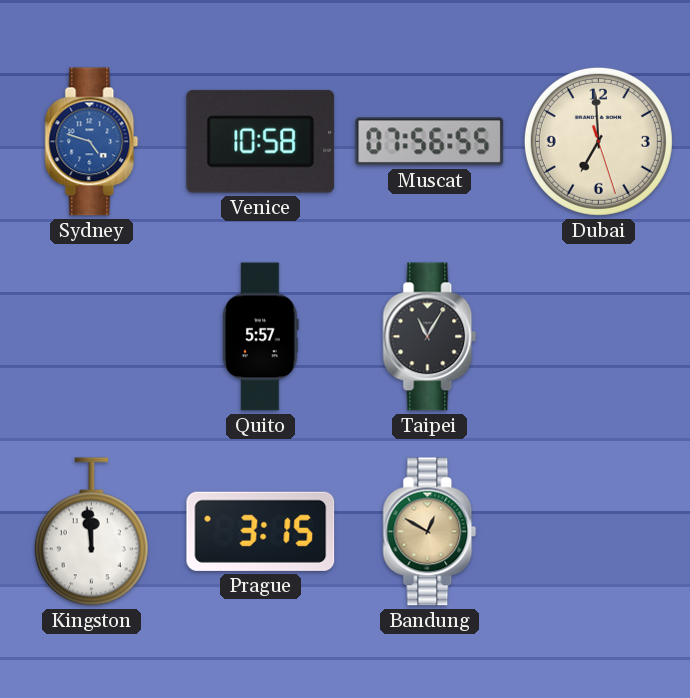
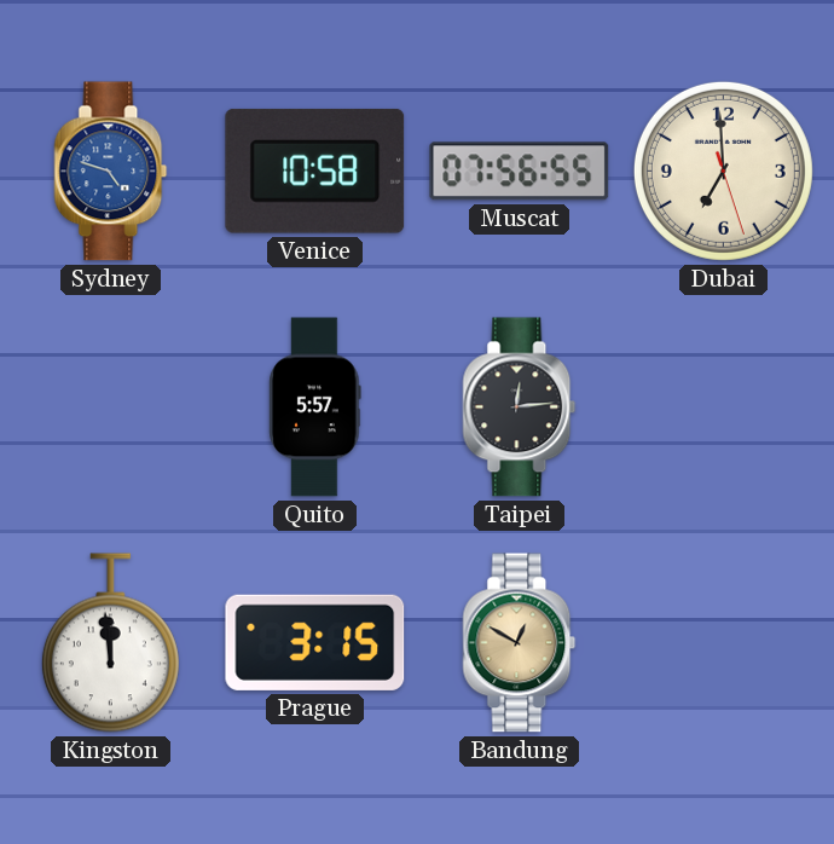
Taipei: 11:05 -> 12:14 (520, 407)
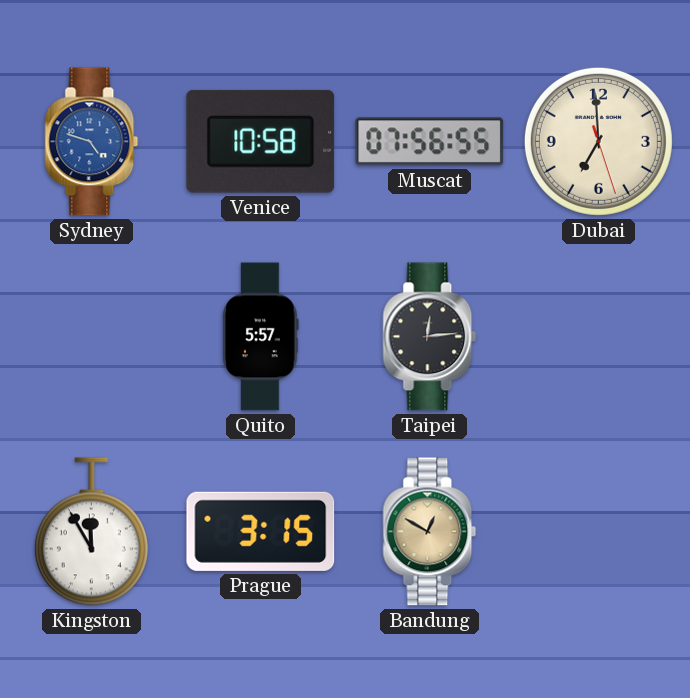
Kingston: 11:59 -> 11:55 (91, 532)
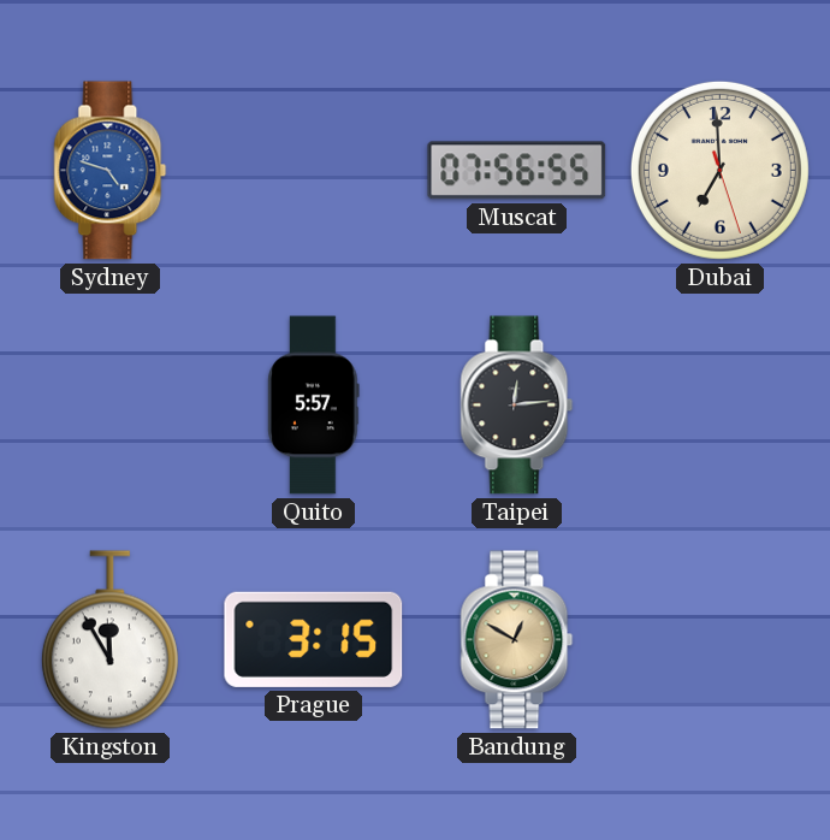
Venice: 10:58 -> none (261, 141)
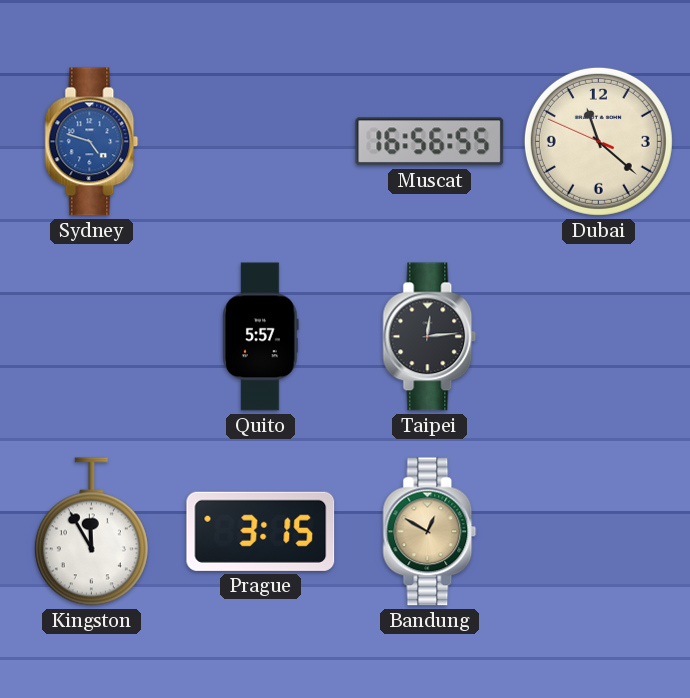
Muscat: 07:56 -> 16:56 (430, 142)
Dubai: 6:59 -> 11:21 (598, 141)
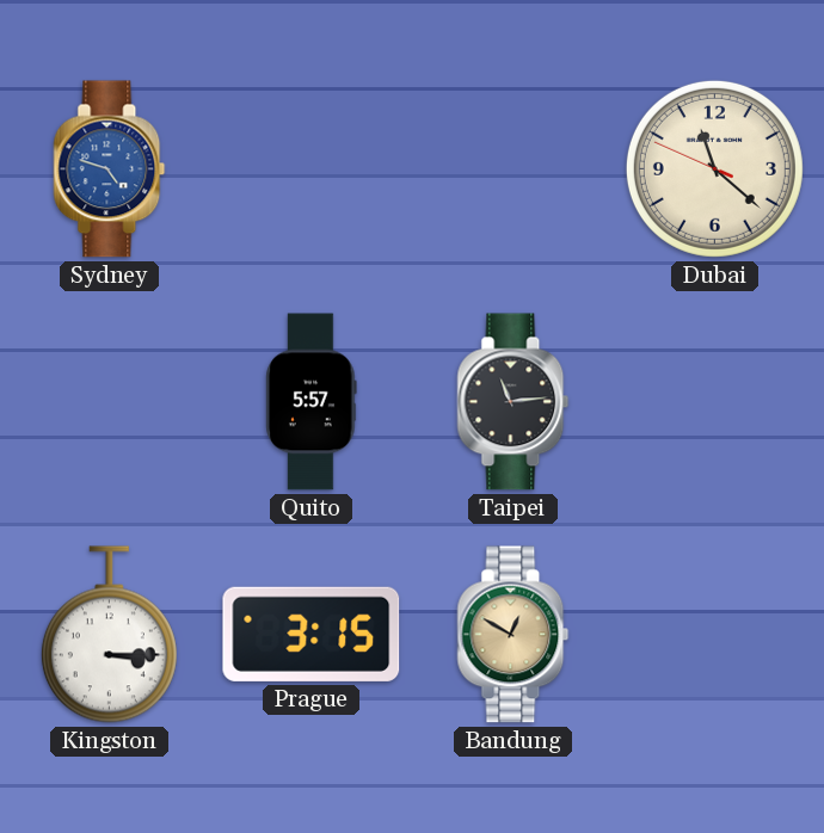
Muscat: 16:56 -> none (430, 142)
Taipei: 12:14 -> 11:14 (514, 402)
Kingston: 11:55 -> 3:15 (109, 635)
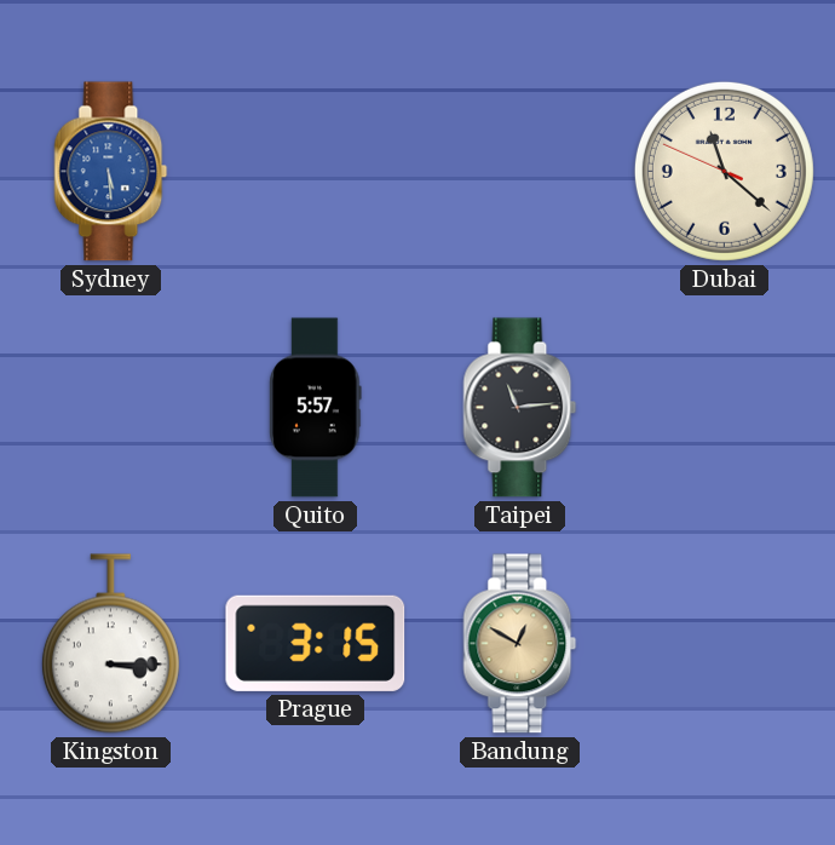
Sydney: 4:48 -> 5:29 (111, 172)
